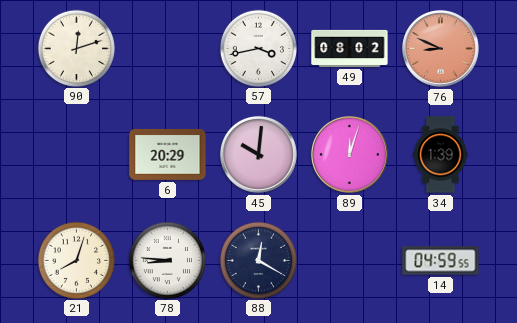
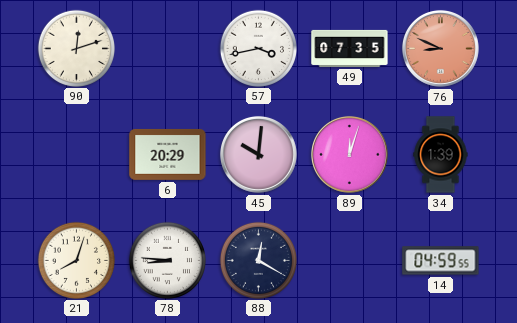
49: 08:02 -> 07:35 (350, 48)
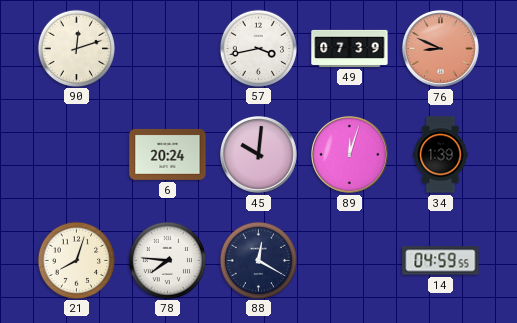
49: 07:35 -> 07:39 (350, 48)
6: 20:29 -> 20:24 (168, 154)
78: 8:46 -> 7:46 (167, 260)
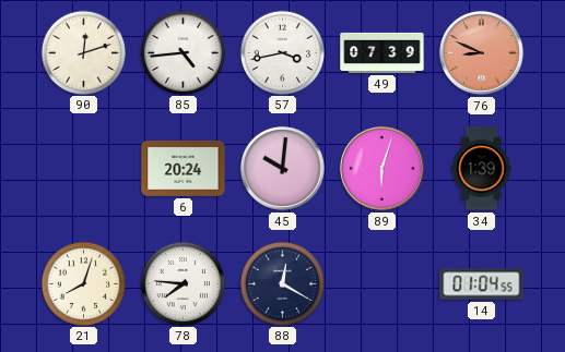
85: none -> 4:44 (183, 52)
89: 12:03 -> 6:03 (381, 168)
14: 04:59 -> 01:04 (482, 284)
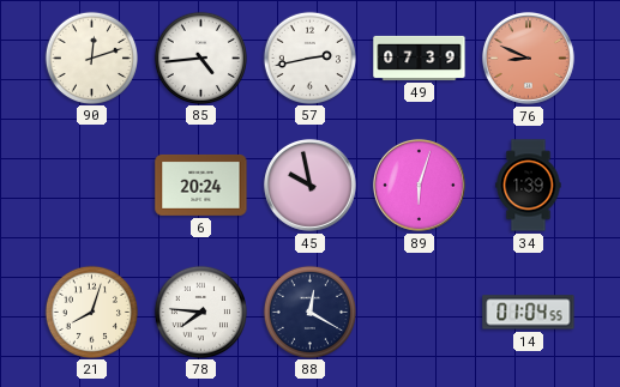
57: 3:43 -> 2:43 (309, 58)
45: 10:01 -> 9:58 (309, 185)
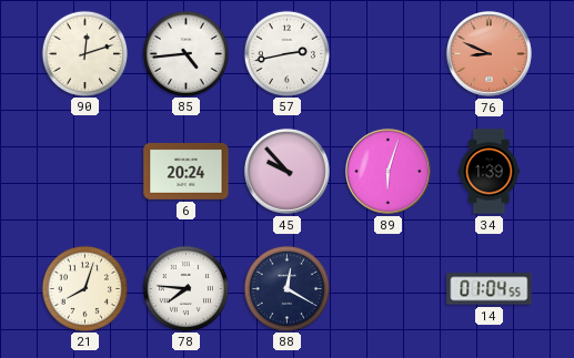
49: 07:39 -> none (420, 58)
45: 9:58 -> 9:53 (286, 171)
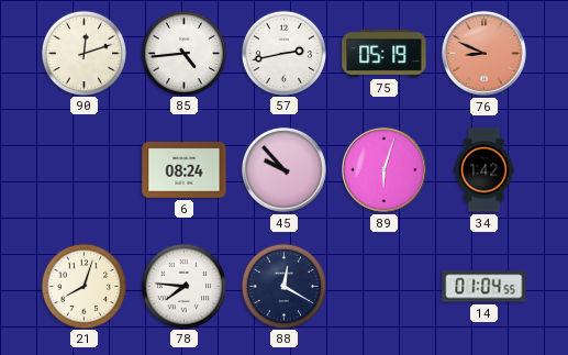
75: none -> 05:19 (385, 53)
6: 20:24 -> 08:24 (185, 169)
34: 1:39 -> 1:42 (485, 170)
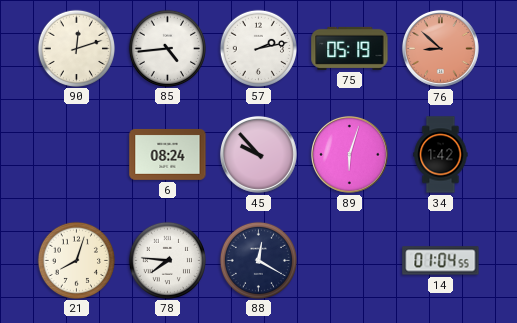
57: 2:43 -> 2:13 (258, 48)
76: 8:49 -> 8:52 (440, 48)
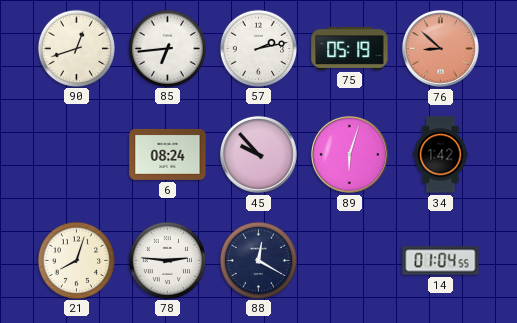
90: 12:12 -> 12:42 (76, 48)
85: 4:44 -> 6:44 (167, 48)
78: 7:46 -> 2:46 (167, 260)
